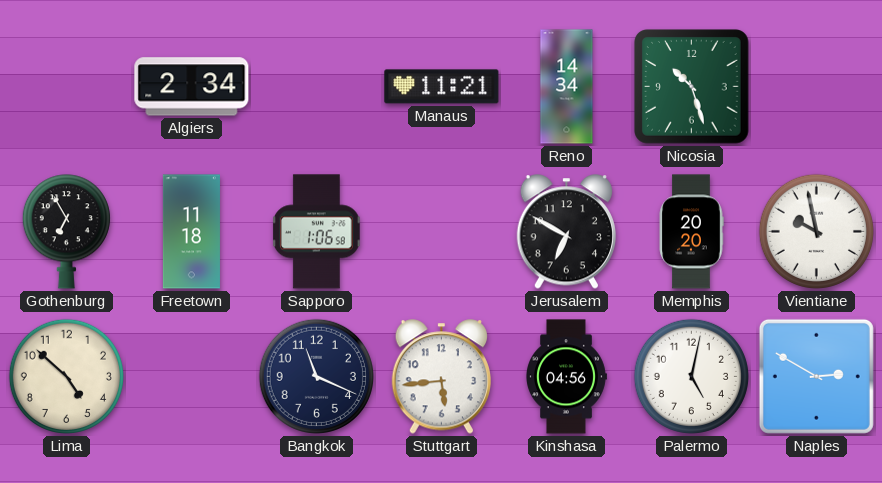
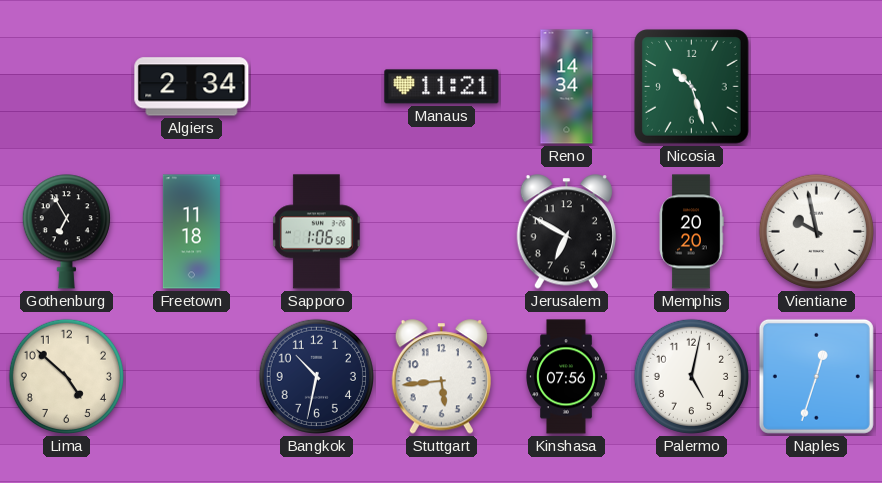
Bangkok: 11:19 -> 10:32 (316, 376)
Kinshasa: 04:56 -> 07:56 (567, 377)
Naples: 2:50 -> 12:33 (816, 376)
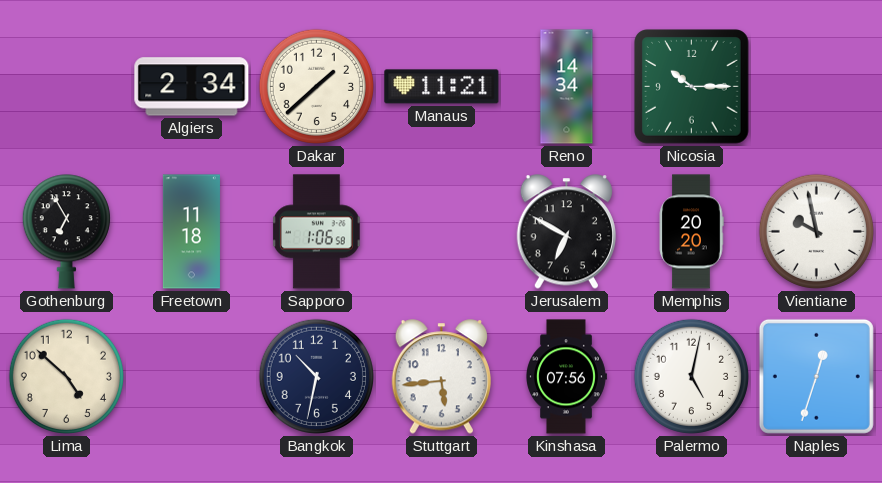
Dakar: none -> 1:38 (316, 86)
Nicosia: 10:27 -> 10:15 (692, 87)
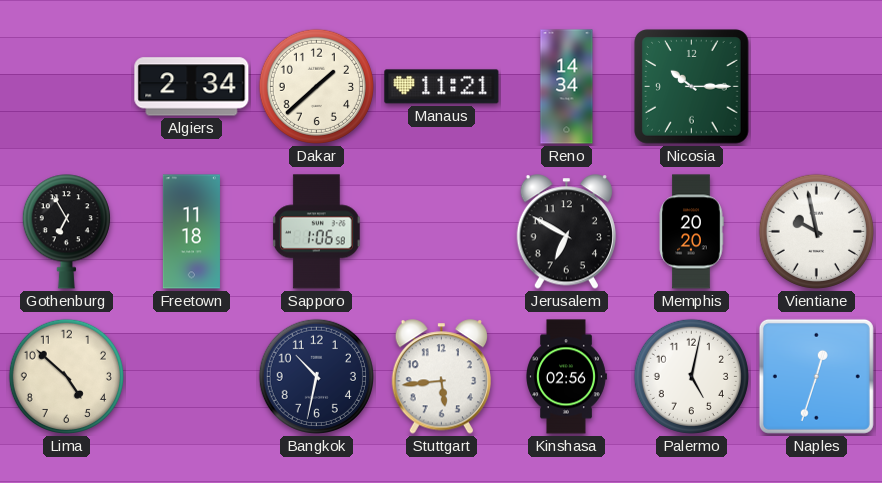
Kinshasa: 07:56 -> 02:56 (567, 377)
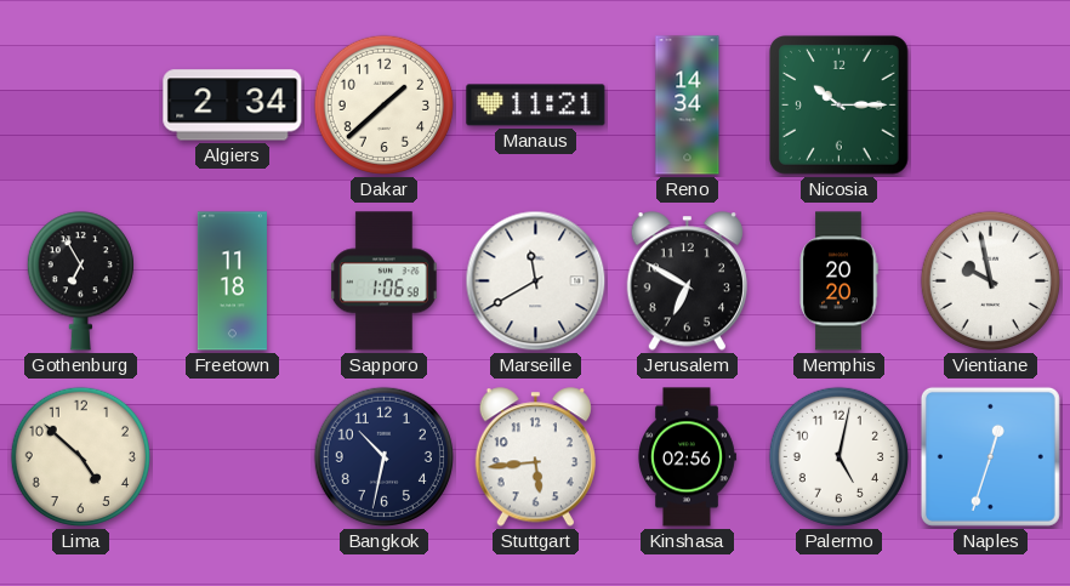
Marseille: none -> 11:40 (536, 281)
